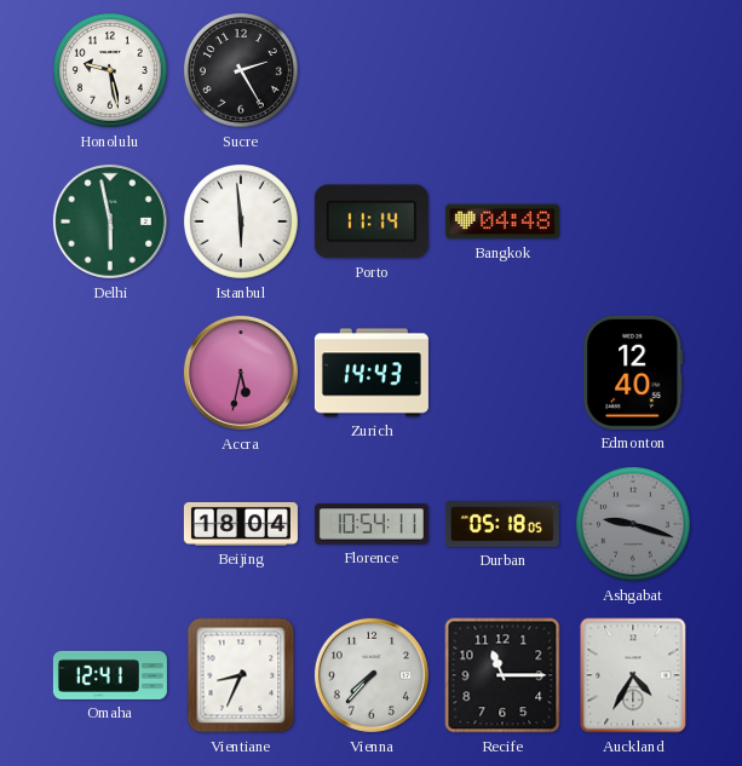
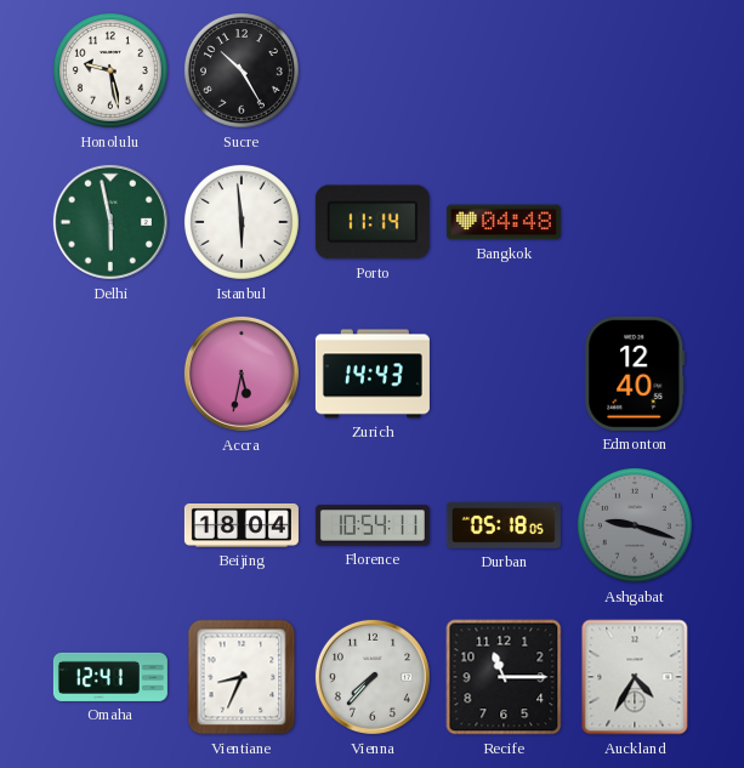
Sucre: 2:25 -> 10:25 (242, 70)
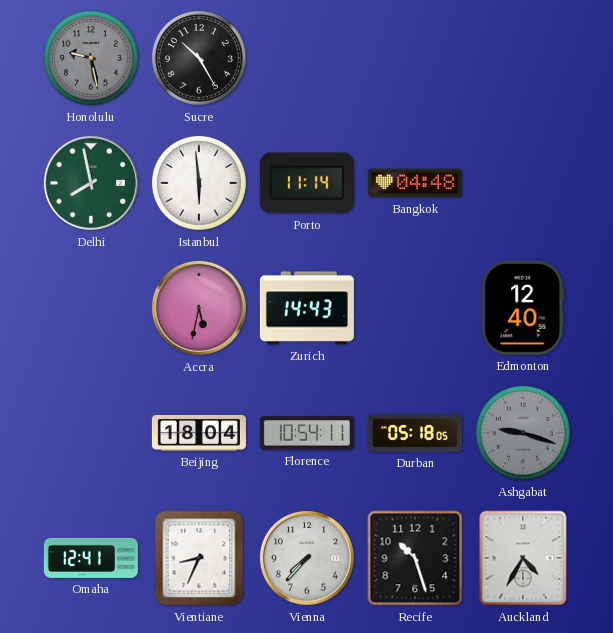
Honolulu dial: white -> grey (91, 58)
Delhi: 5:58 -> 7:58 (91, 183)
Recife: 11:15 -> 10:27 (415, 558)
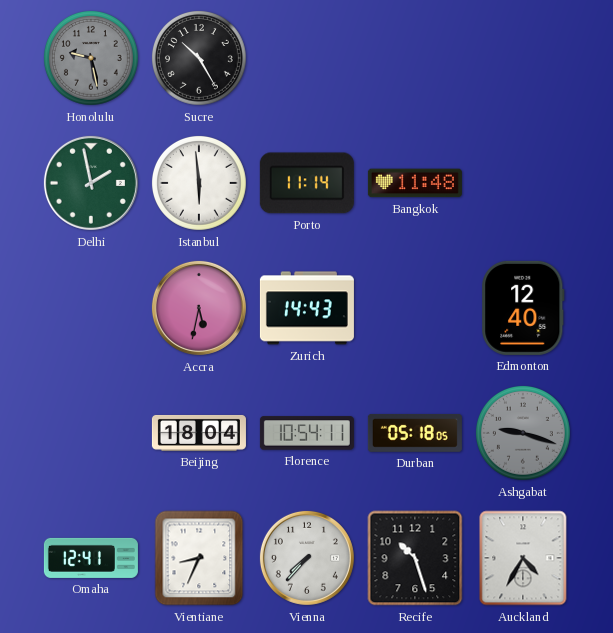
Delhi: 7:58 -> 1:58 (91, 183)
Bangkok: 04:48 -> 11:48 (415, 183)
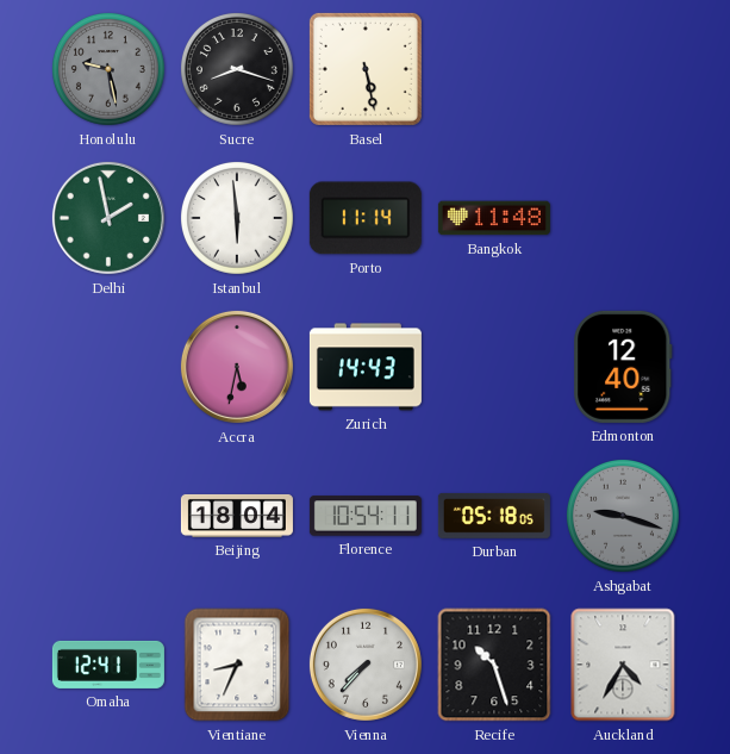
Sucre: 10:25 -> 8:18 (237, 69)
Basel: none -> 5:28 (366, 69)
